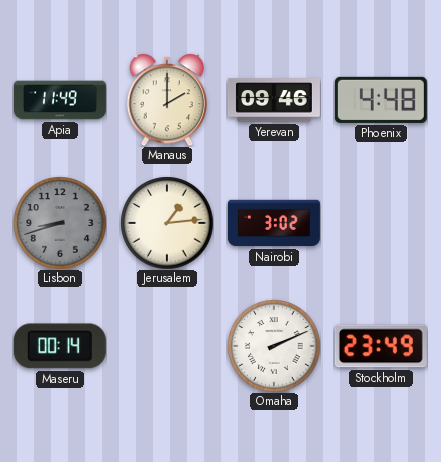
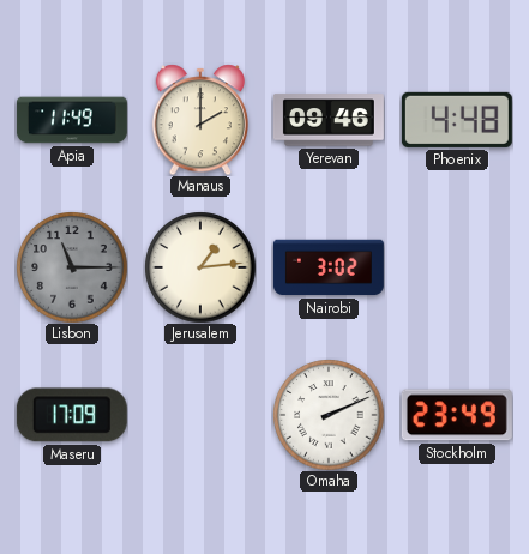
Lisbon: 8:42 -> 11:15 (72, 267)
Maseru: 00:14 -> 17:09 (72, 415)
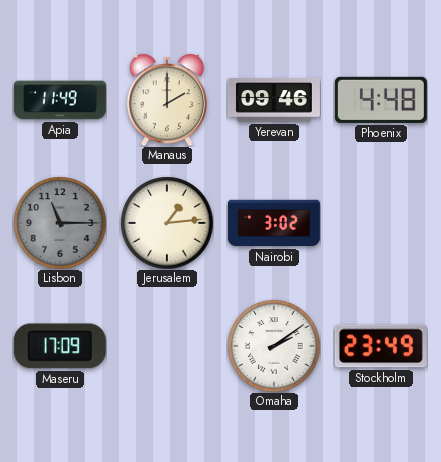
Omaha: 2:11 -> 2:09 (274, 346)
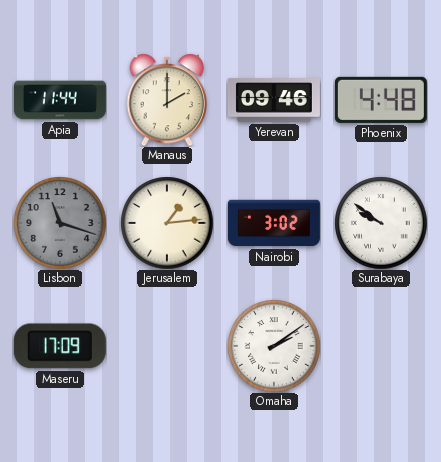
Apia: 11:49 -> 11:44 (60, 100)
Lisbon: 11:15 -> 11:18 (60, 223)
Surabaya: none -> 9:51 (381, 223)
Stockholm: 23:49 -> none (381, 346)
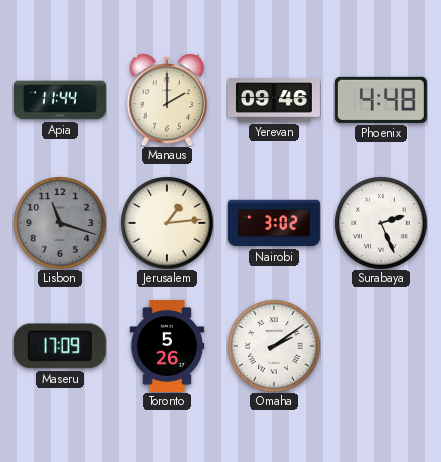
Surabaya: 9:51 -> 2:26 (381, 223)
Toronto: none -> 5:26 (167, 346)
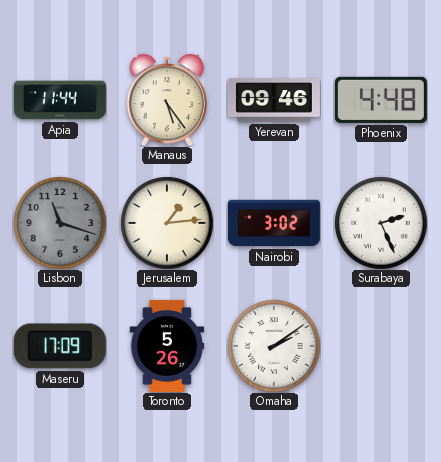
Manaus: 2:00 -> 5:24 (166, 100)
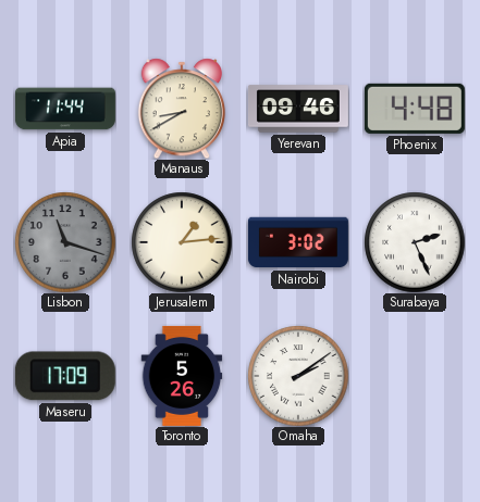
Manaus: 5:24 -> 8:40 (181, 109)
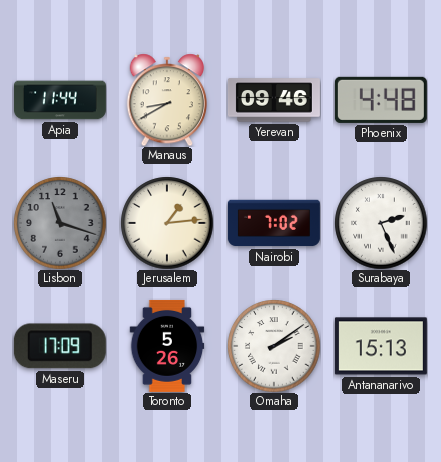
Nairobi: 3:02 -> 7:02 (274, 223)
Antananarivo: none -> 15:13 (381, 346)
